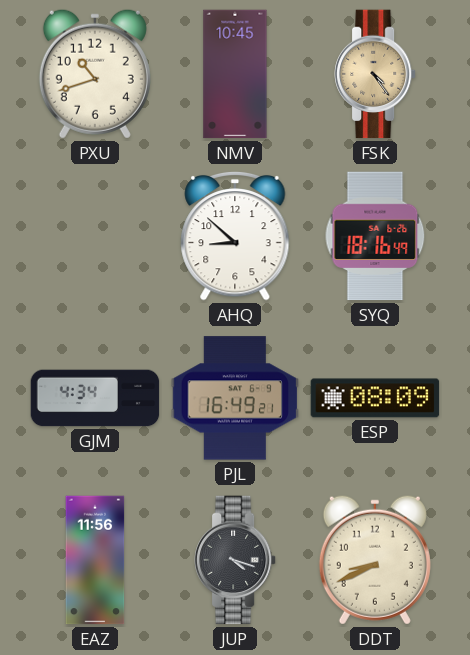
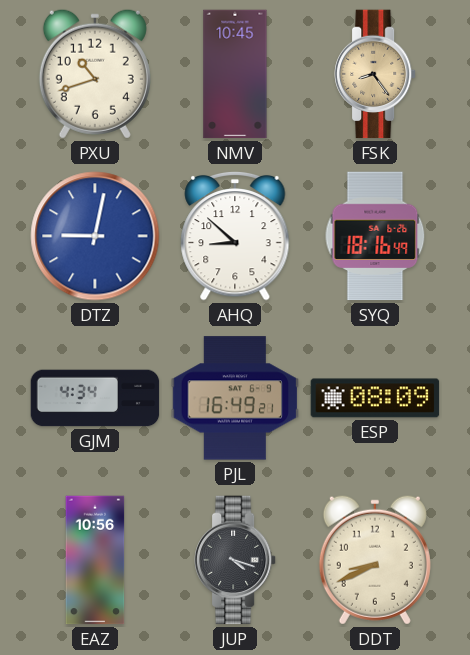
FSK: 4:24 -> 8:24 (376, 74)
DTZ: none -> 9:02 (95, 236)
EAZ: 11:56 -> 10:56 (95, 560)
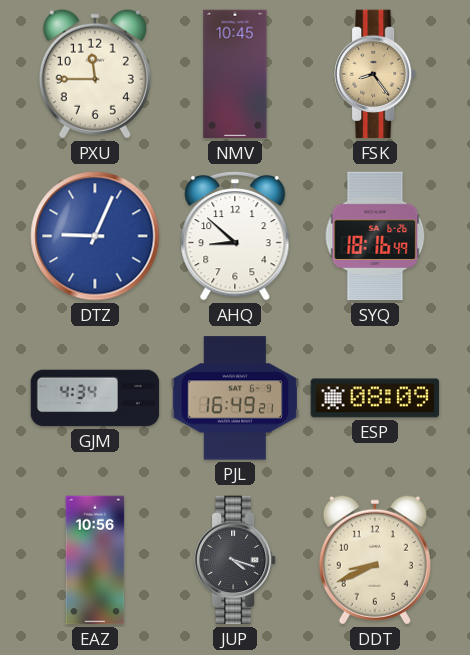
PXU: 10:42 -> 11:45 (95, 74)
DTZ: 9:02 -> 9:04 (95, 236)
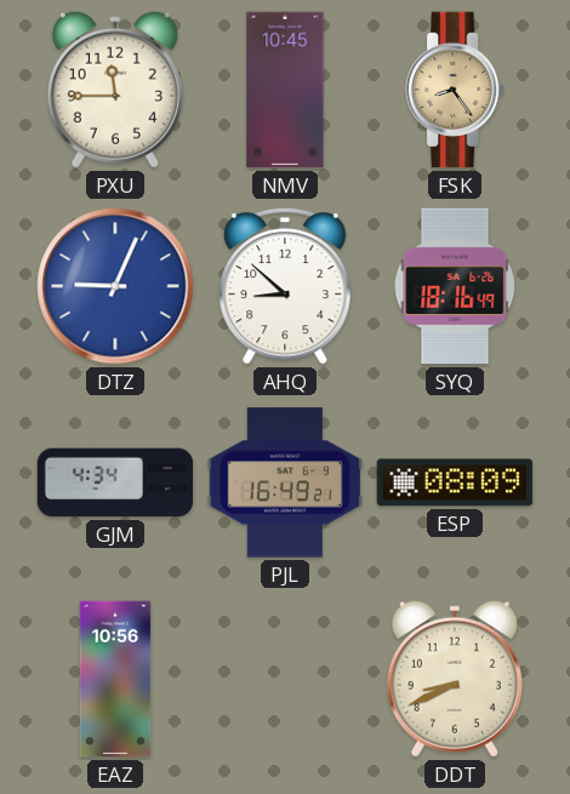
JUP: 4:18 -> none (236, 560)
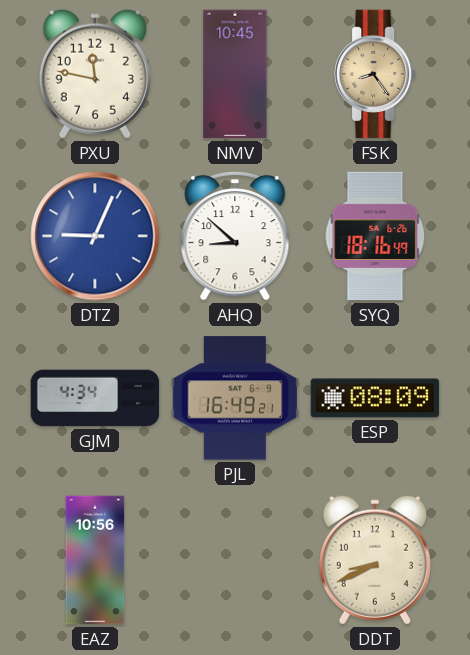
PXU: 11:45 -> 11:47 (95, 74)
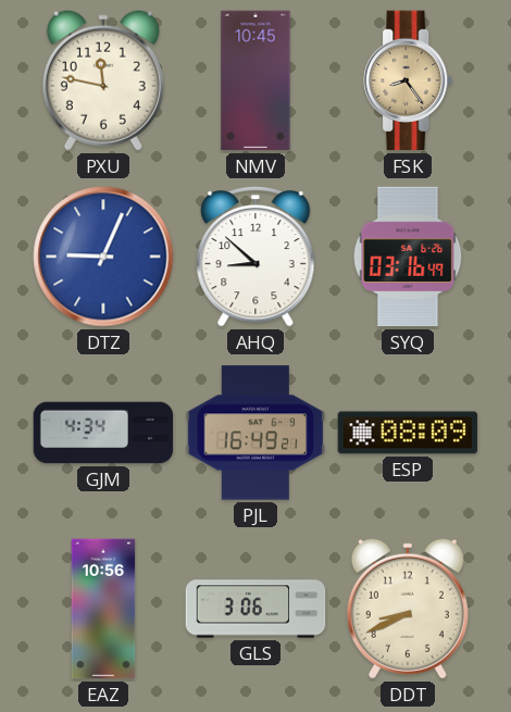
SYQ: 18:16 -> 03:16 (408, 257)
GLS: none -> 3:06 (255, 609)
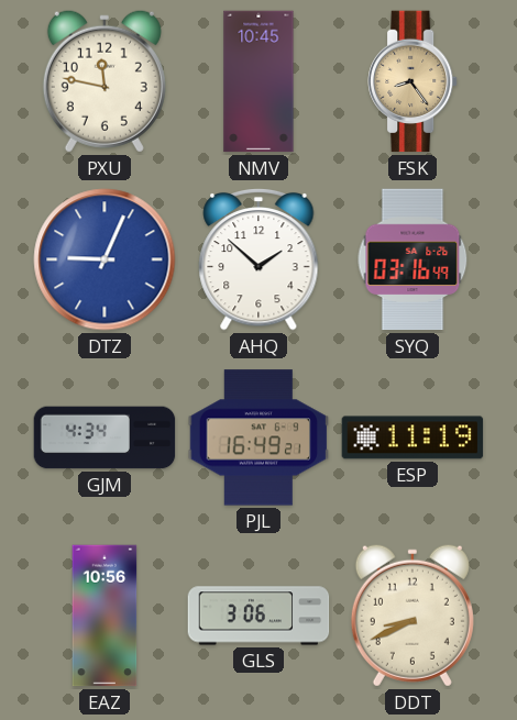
AHQ: 8:52 -> 1:52 (258, 259)
ESP: 08:09 -> 11:19 (413, 437)
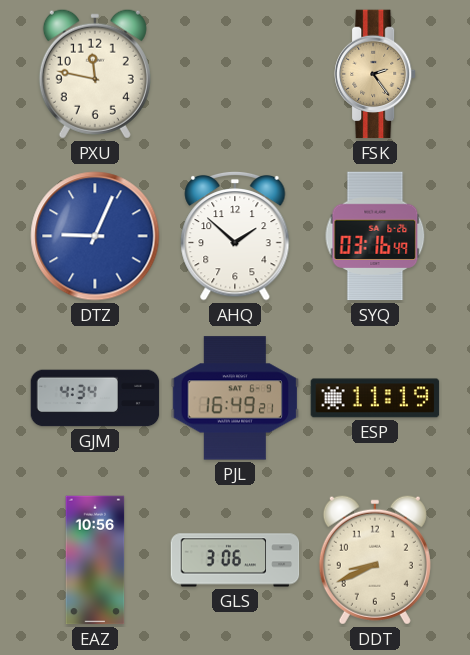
NMV: 10:45 -> none (258, 81)
FSK: 8:24 -> 2:24 (376, 74)
